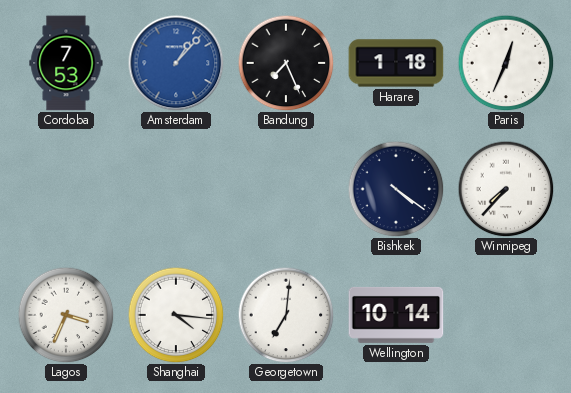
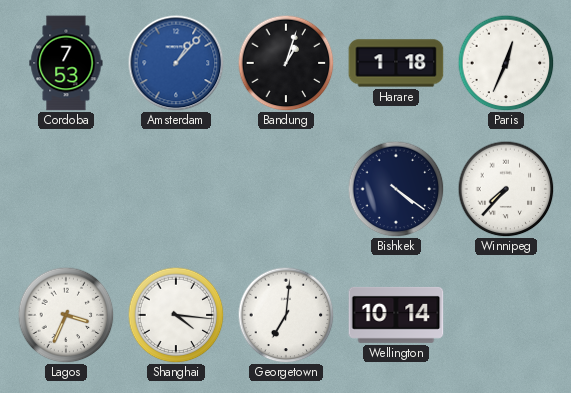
Bandung: 7:26 -> 1:03 (286, 63)
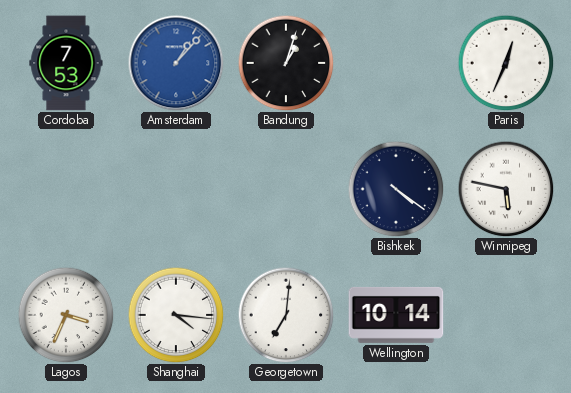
Harare: 1:18 -> none (396, 63)
Winnipeg: 7:37 -> 5:47 (506, 189)
